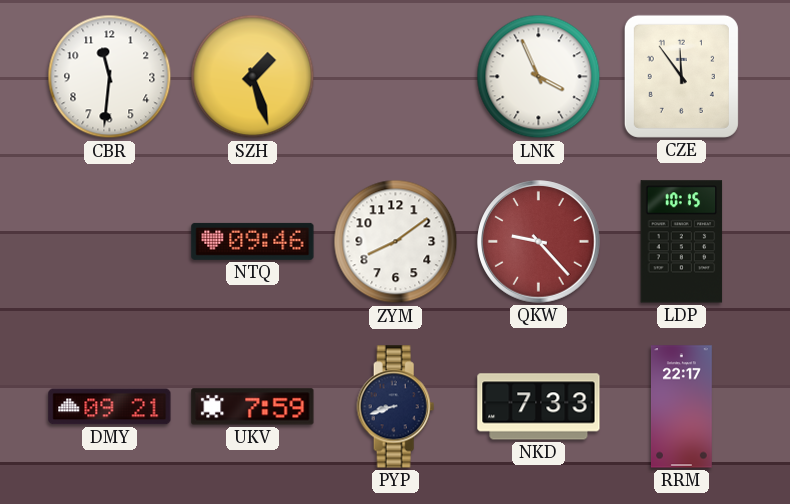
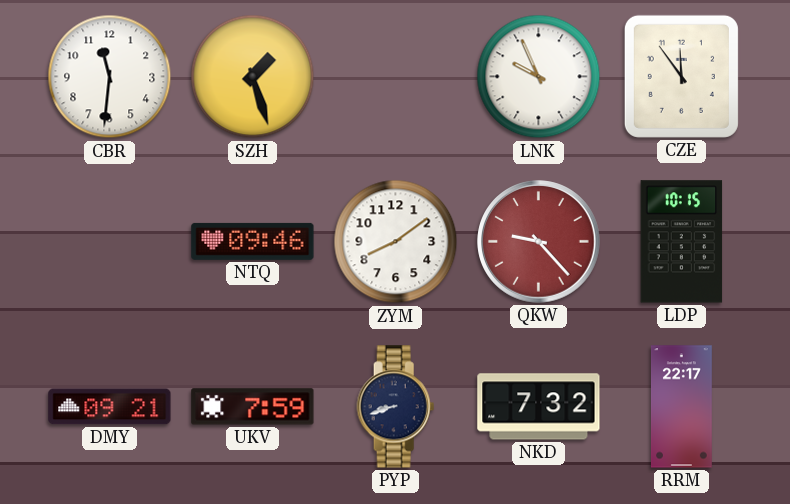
LNK: 3:56 -> 9:56 (539, 77)
NKD: 7:33 -> 7:32 (539, 407)
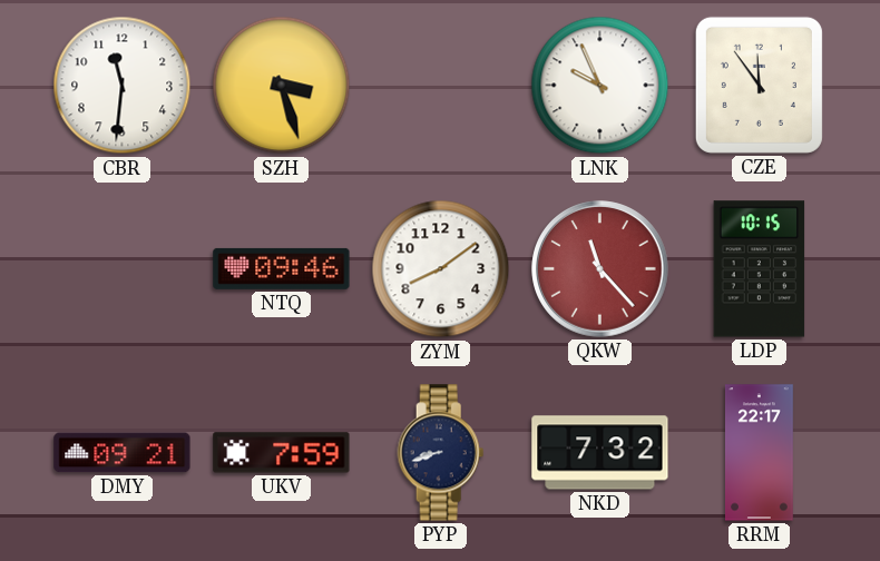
SZH: 1:27 -> 3:27 (282, 86)
QKW: 9:23 -> 11:23 (600, 269)
